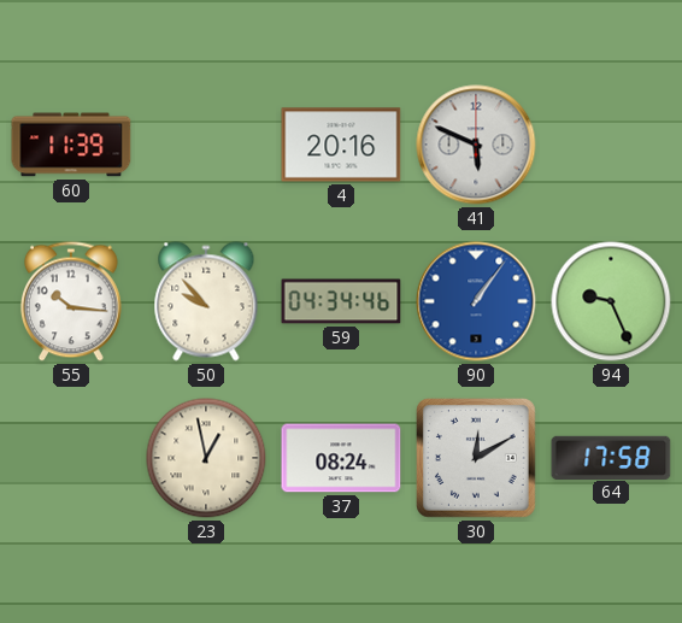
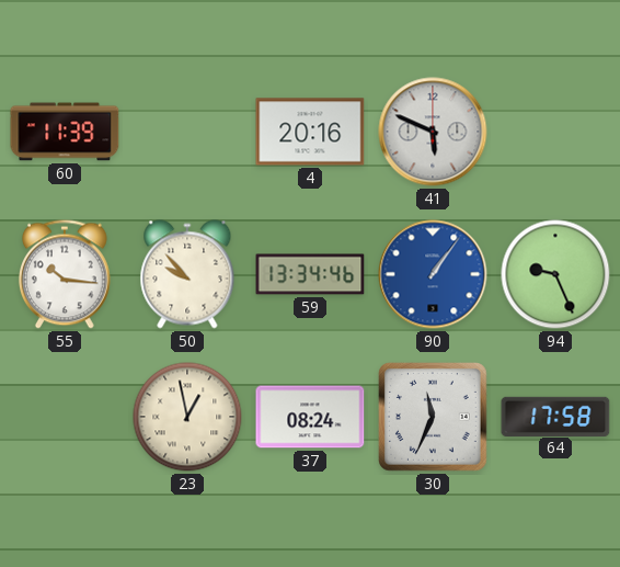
59: 04:34 -> 13:34 (310, 274)
30: 12:10 -> 11:34 (434, 418)
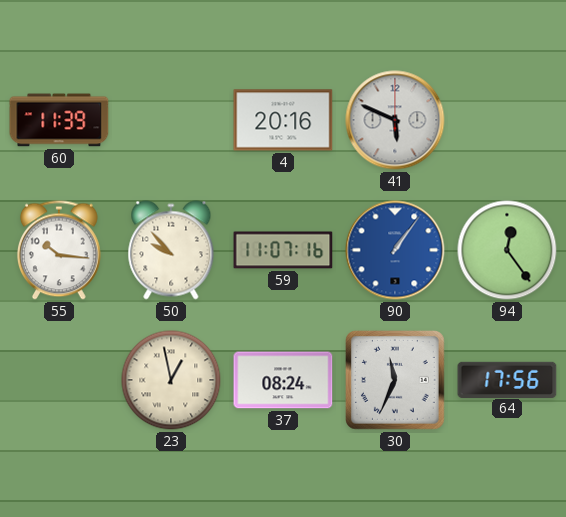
59: 13:34 -> 11:07 (283, 250)
94: 9:26 -> 12:24 (507, 250)
64: 17:58 -> 17:56 (507, 379)
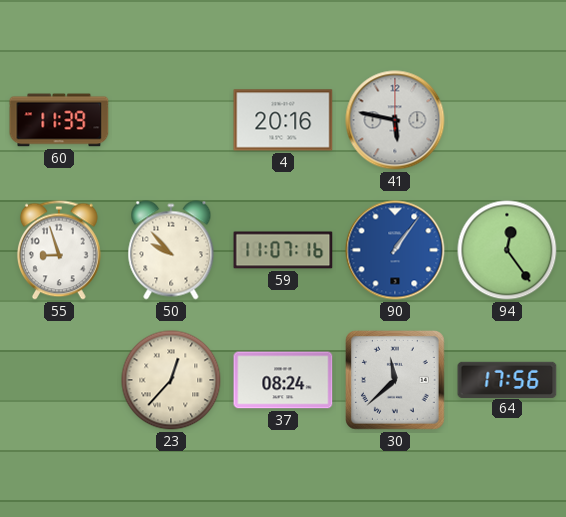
41: 5:49 -> 5:47 (395, 120)
55: 10:16 -> 8:57 (59, 250)
23: 12:58 -> 12:37 (171, 380)
30: 11:34 -> 11:38 (396, 381)
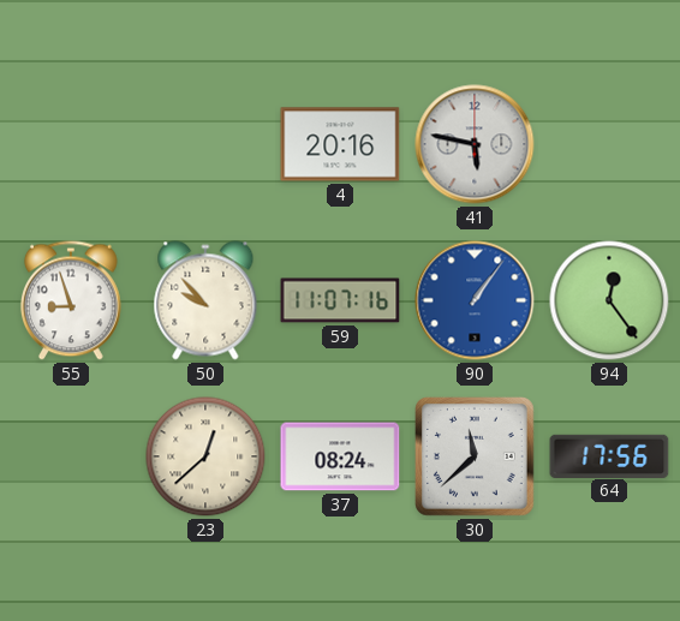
60: 11:39 -> none (59, 120)
23: 12:37 -> 12:38 (205, 456)
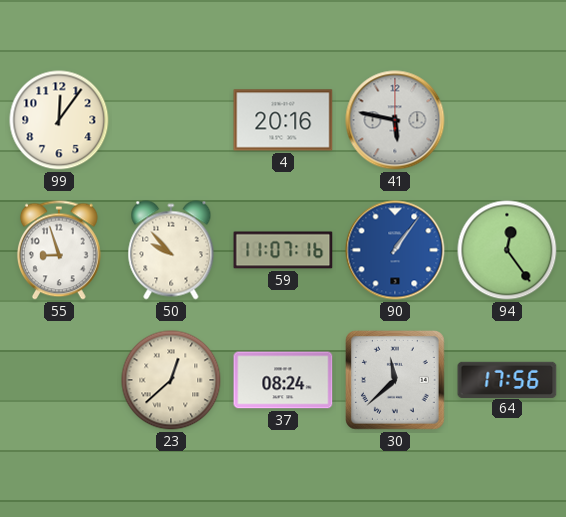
99: none -> 12:06 (59, 120)
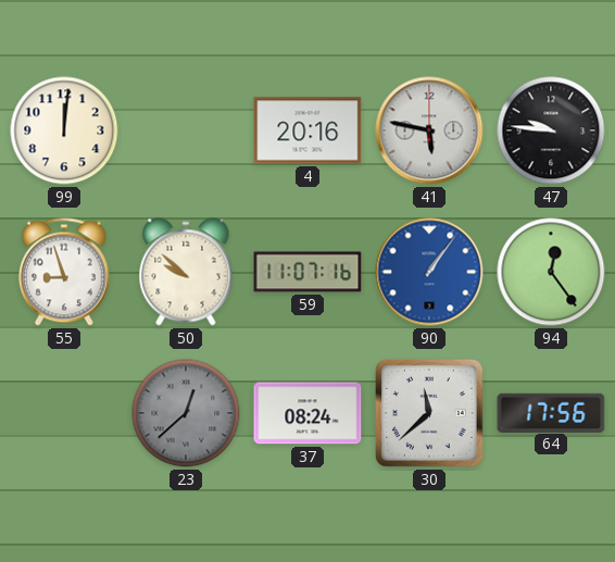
99: 12:06 -> 12:01 (64, 130)
47: none -> 9:46 (551, 130)
50: 9:53 -> 9:52 (186, 272)
23 dial: cream -> grey (186, 413)
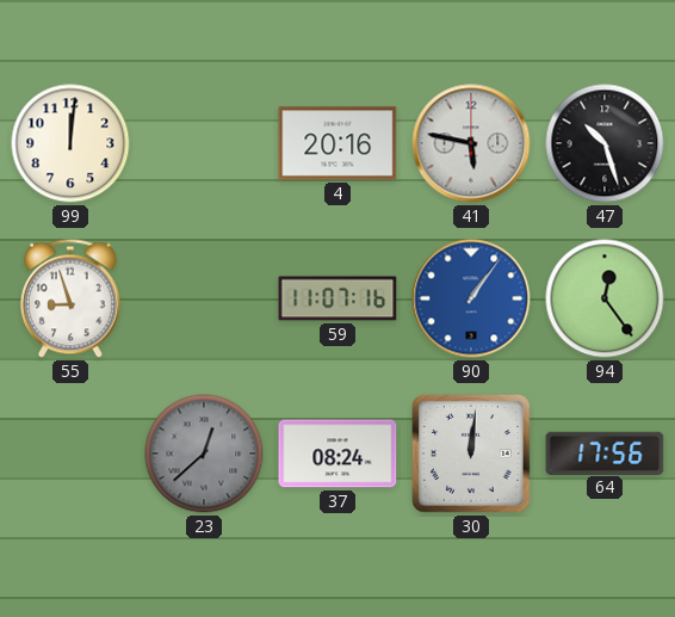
47: 9:46 -> 10:27 (605, 143)
50: 9:52 -> none (186, 272)
30: 11:38 -> 12:01 (472, 455)
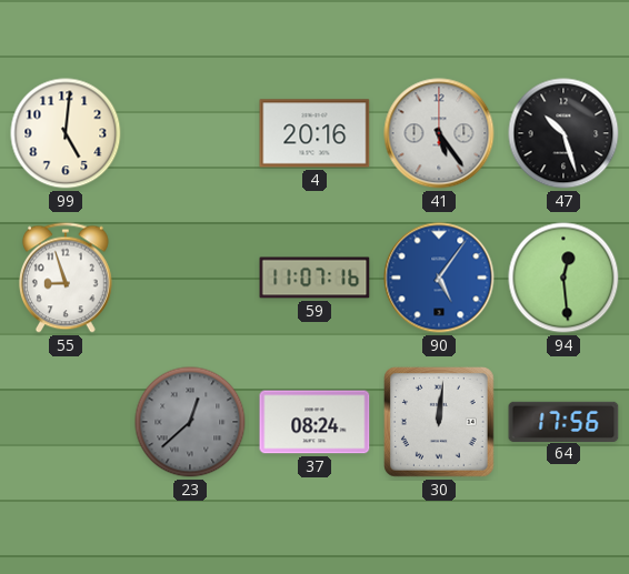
99: 12:01 -> 5:01 (66, 133)
41: 5:47 -> 5:24 (439, 133)
90: 1:06 -> 5:06 (439, 278)
94: 12:24 -> 12:29 (563, 278)
